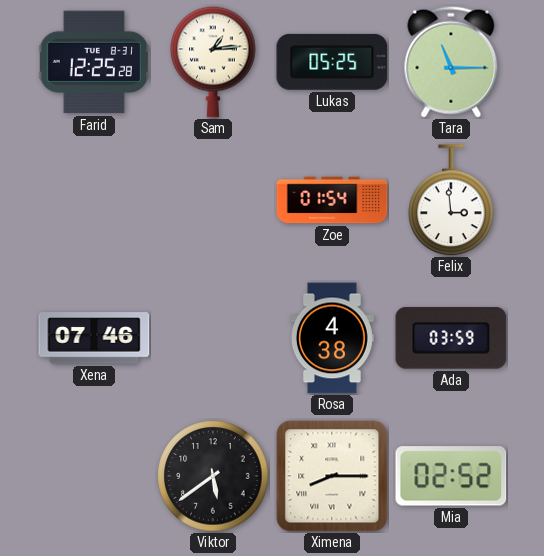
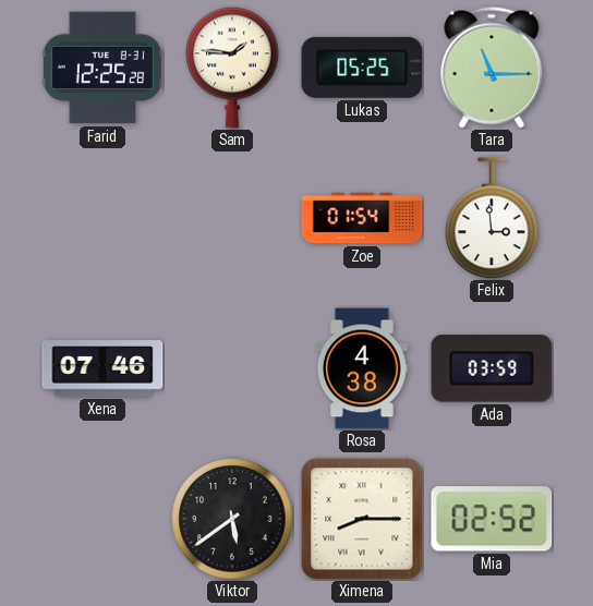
Sam: 1:14 -> 1:46 (232, 68)
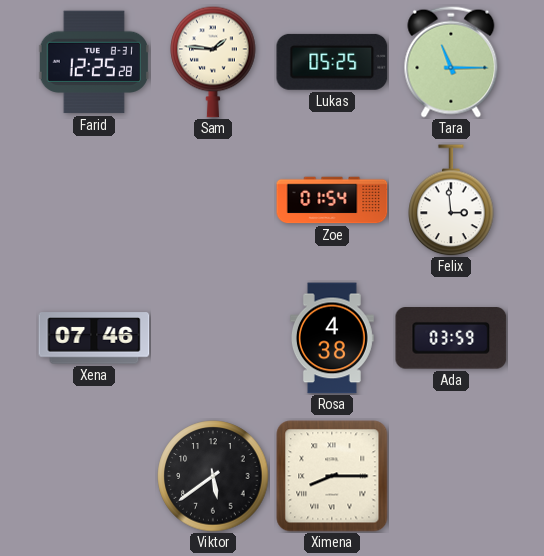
Mia: 02:52 -> none (492, 519)
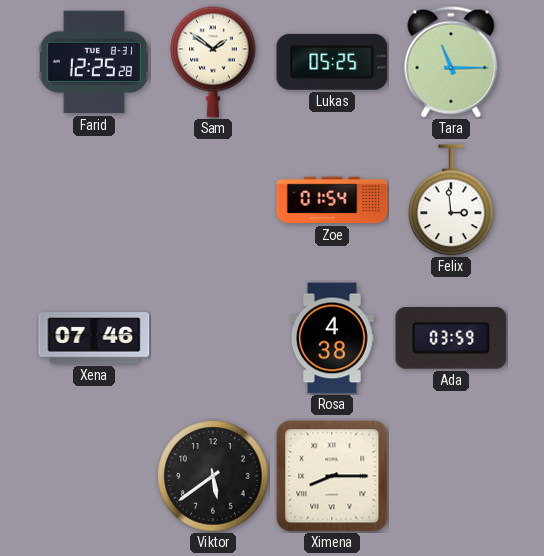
Sam: 1:46 -> 1:51 (213, 62)
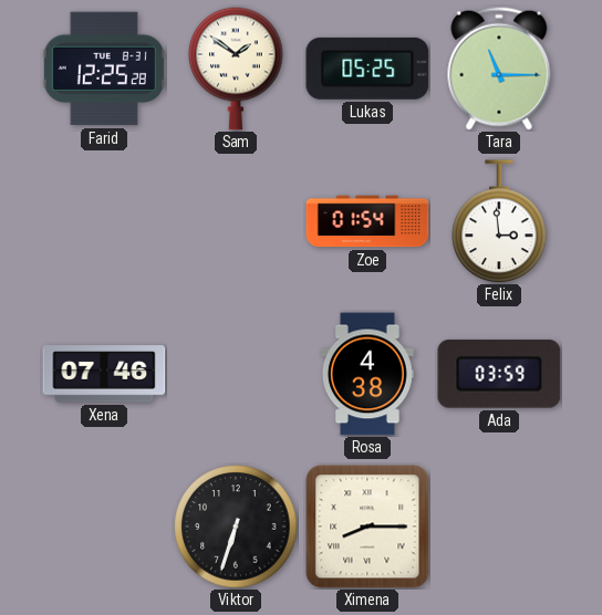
Viktor: 5:39 -> 6:33 (236, 527)
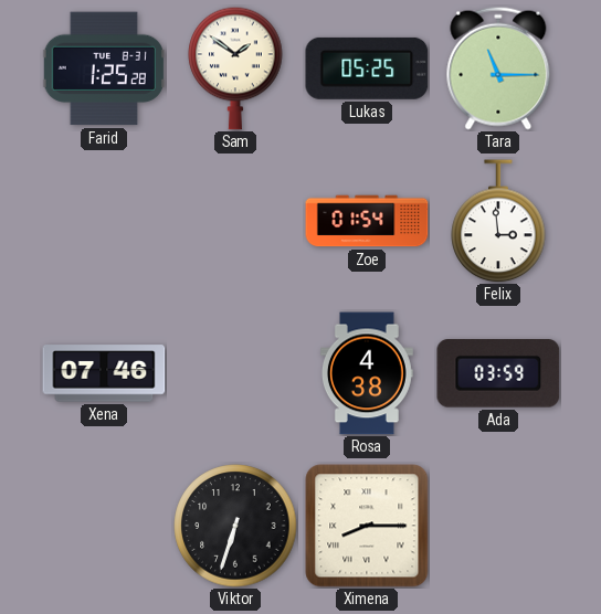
Farid: 12:25 -> 1:25 (103, 68)
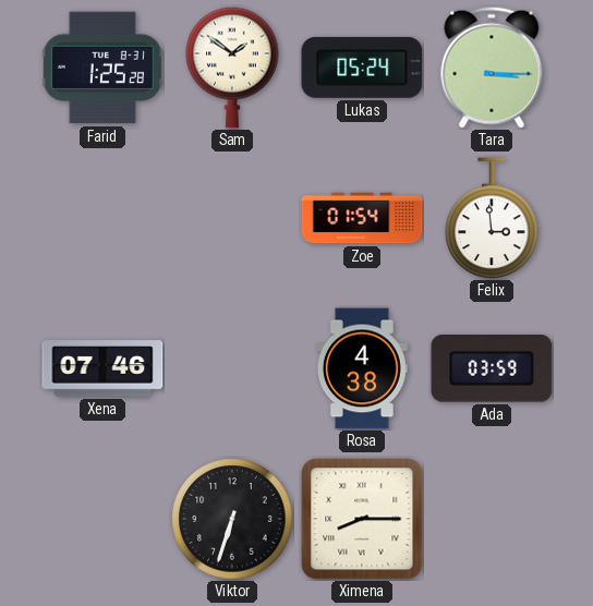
Lukas: 05:25 -> 05:24 (362, 68)
Tara: 11:15 -> 3:15 (492, 68)
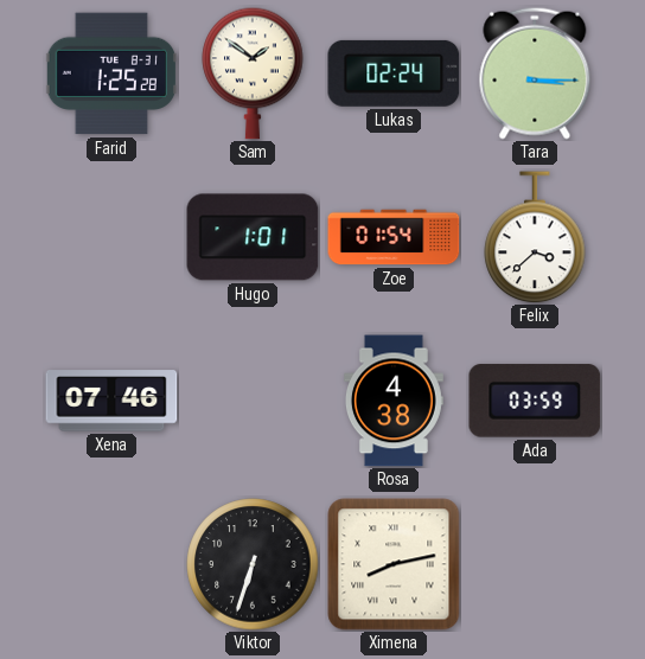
Lukas: 05:24 -> 02:24 (394, 73)
Hugo: none -> 1:01 (253, 237)
Felix: 2:59 -> 3:38 (535, 237)
Ximena: 8:15 -> 8:13 (394, 564)
